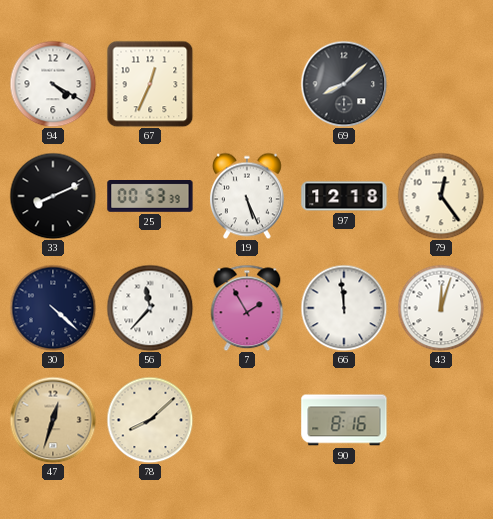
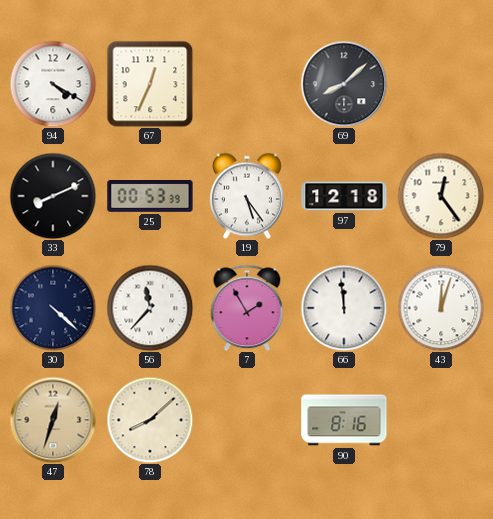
19: 5:26 -> 5:24 (247, 196)
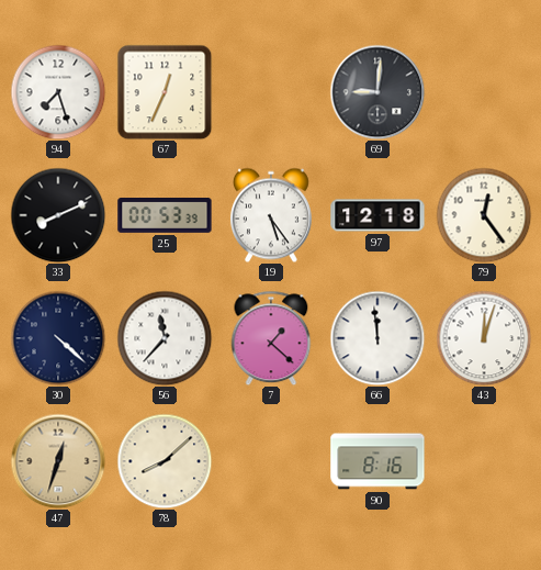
94: 4:20 -> 7:27 (58, 92)
69: 8:08 -> 9:01 (377, 92)
7: 1:55 -> 1:22 (271, 338)
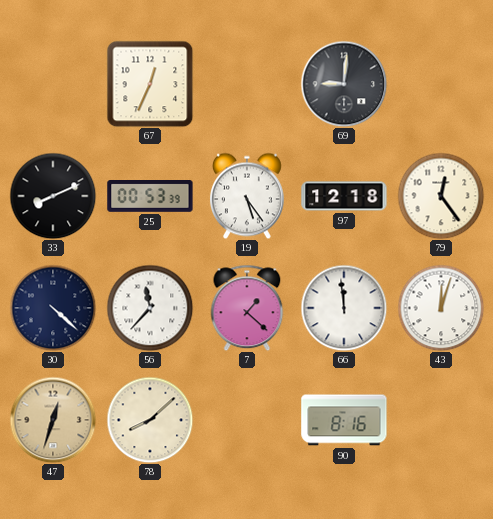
94: 7:27 -> none (58, 92)
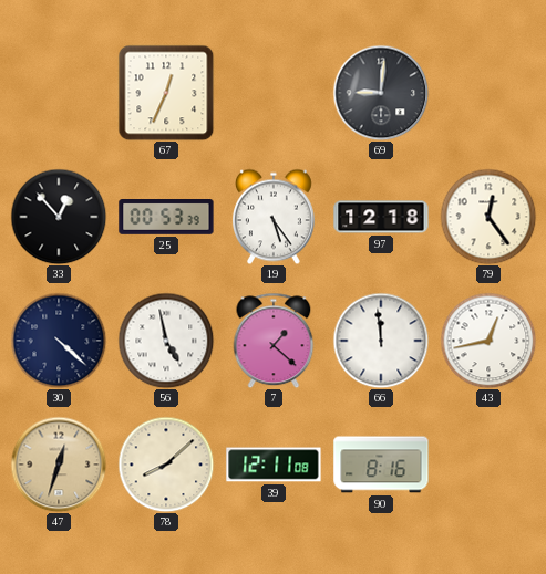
33: 8:11 -> 12:53 (59, 217)
56: 11:37 -> 4:58 (166, 341)
43: 12:03 -> 12:43 (488, 341)
39: none -> 12:11 (274, 465)
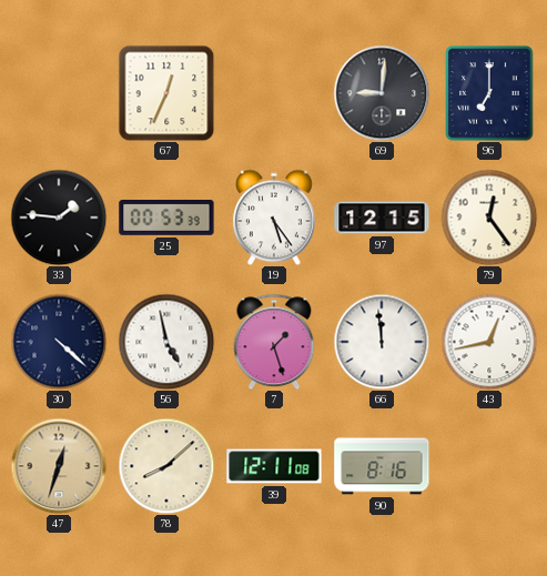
96: none -> 7:00 (489, 93)
33: 12:53 -> 1:46 (59, 218)
97: 12:18 -> 12:15 (382, 218)
7: 1:22 -> 1:27 (274, 342)
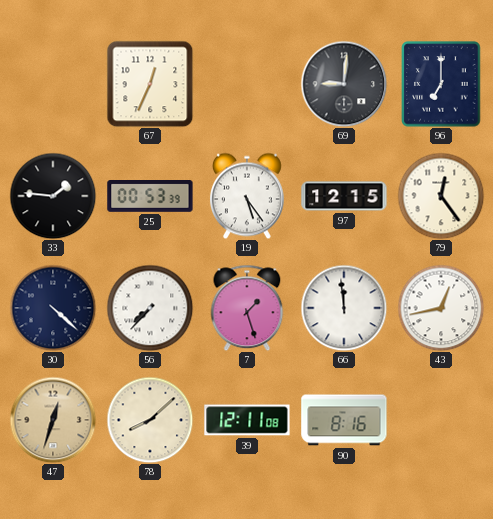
56: 4:58 -> 7:37 (150, 308)
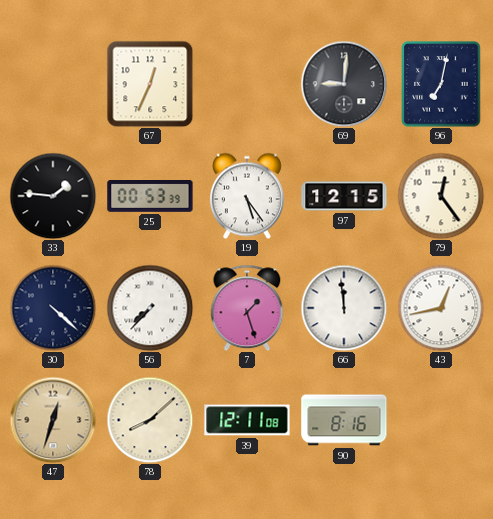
96: 7:00 -> 7:02 (441, 84)
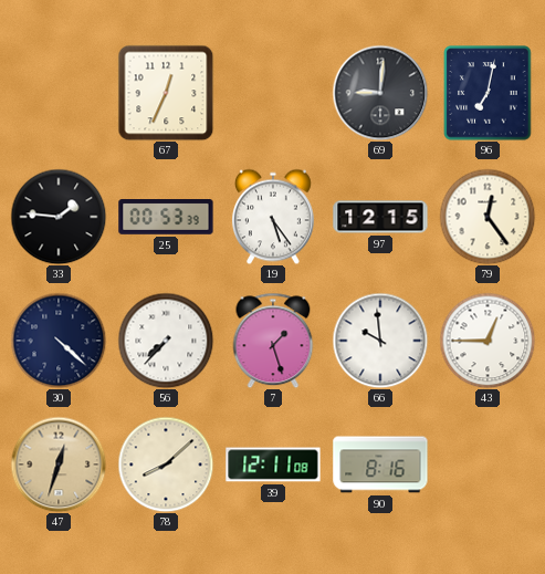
66: 11:59 -> 9:59 (380, 341)
43: 12:43 -> 12:45 (488, 341)
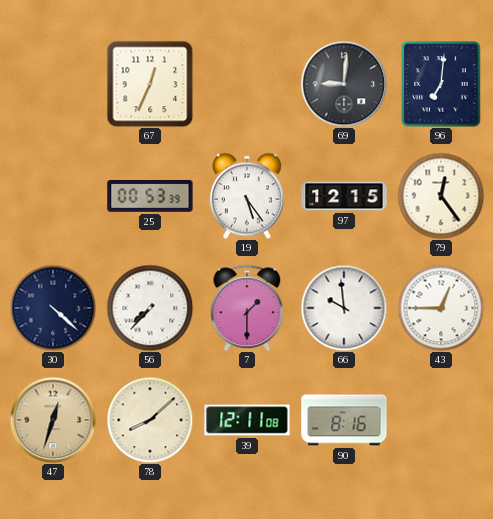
96: 7:02 -> 7:01 (441, 84)
33: 1:46 -> none (59, 217)
7: 1:27 -> 1:30 (247, 308)
